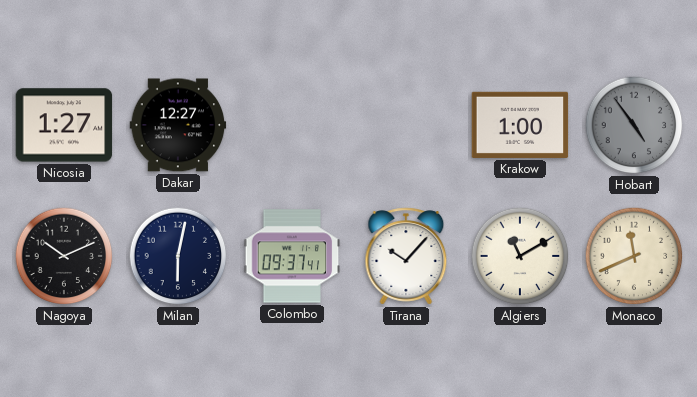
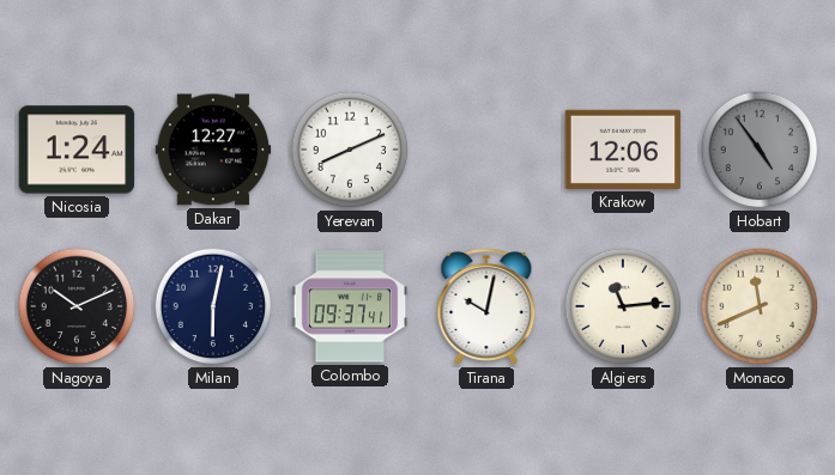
Nicosia: 1:27 -> 1:24 (77, 150)
Yerevan: none -> 8:11 (350, 150)
Krakow: 1:00 -> 12:06 (623, 150)
Tirana: 10:07 -> 10:02 (486, 306)
Algiers: 11:10 -> 11:14 (623, 306)
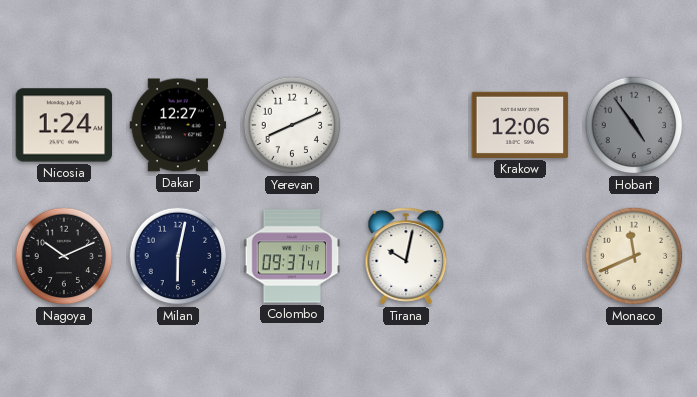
Algiers: 11:14 -> none (623, 306)
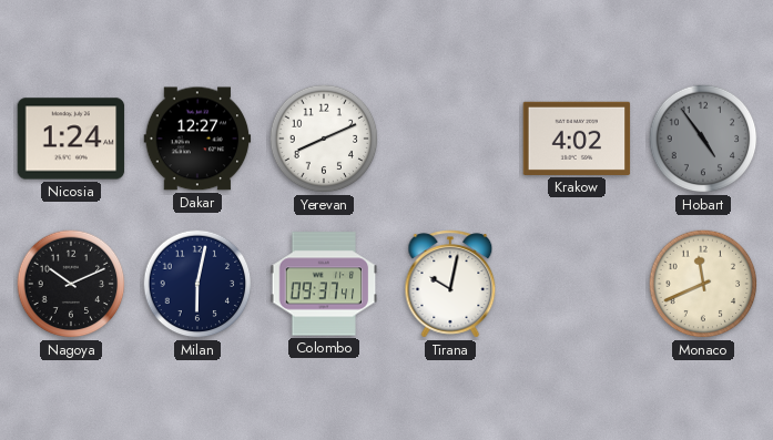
Krakow: 12:06 -> 4:02 (577, 139)
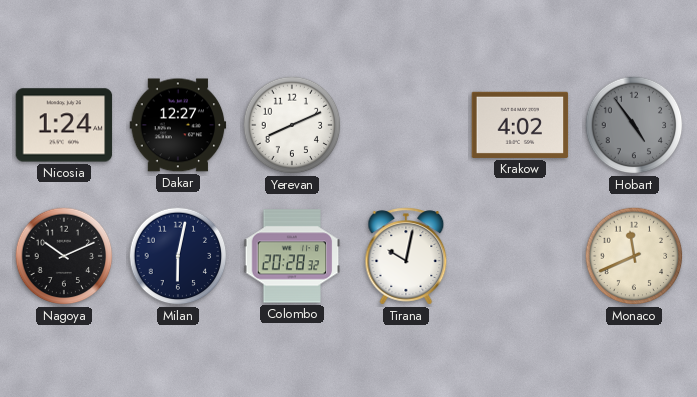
Colombo: 09:37 -> 20:28 (292, 256)
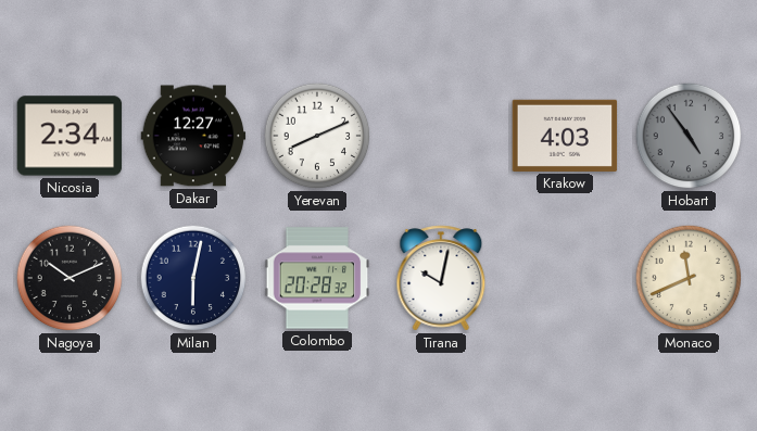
Nicosia: 1:24 -> 2:34 (70, 136)
Krakow: 4:02 -> 4:03 (565, 136)
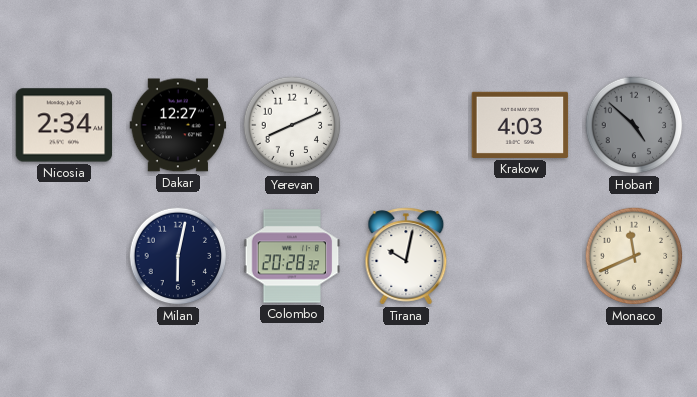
Hobart: 4:54 -> 4:52 (634, 125)
Nagoya: 10:11 -> none (70, 278)
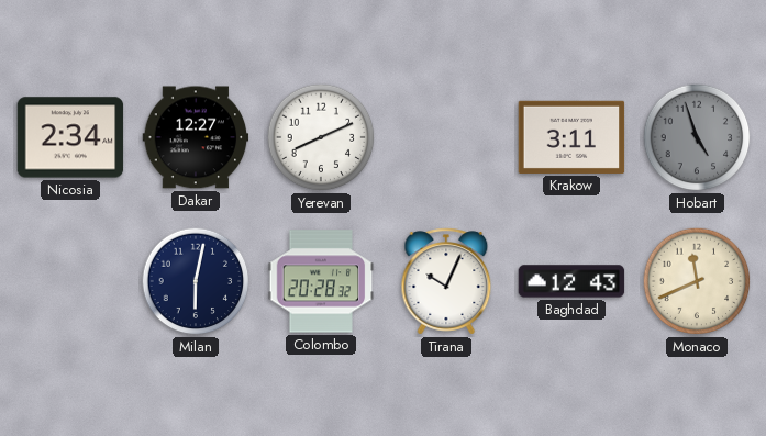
Krakow: 4:03 -> 3:11 (571, 137)
Hobart: 4:52 -> 4:57 (697, 137)
Tirana: 10:02 -> 10:04 (446, 281)
Baghdad: none -> 12:43 (571, 281)
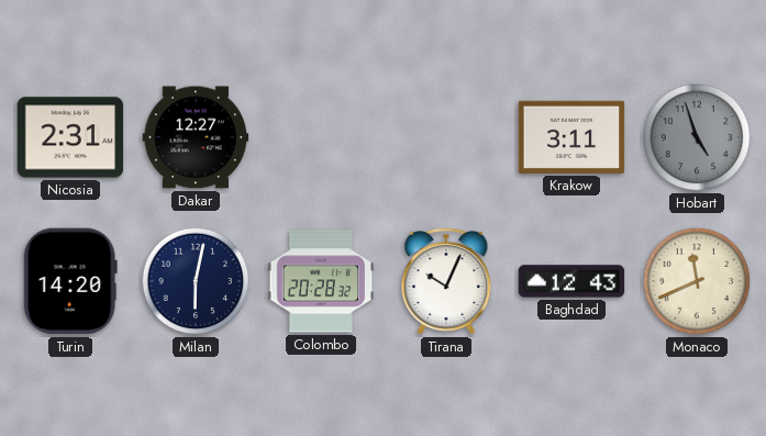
Nicosia: 2:34 -> 2:31 (70, 137)
Yerevan: 8:11 -> none (321, 137)
Turin: none -> 14:20 (70, 281)
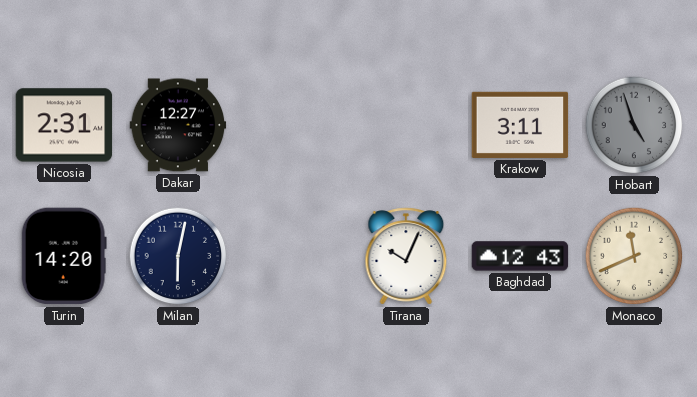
Colombo: 20:28 -> none (321, 281)
